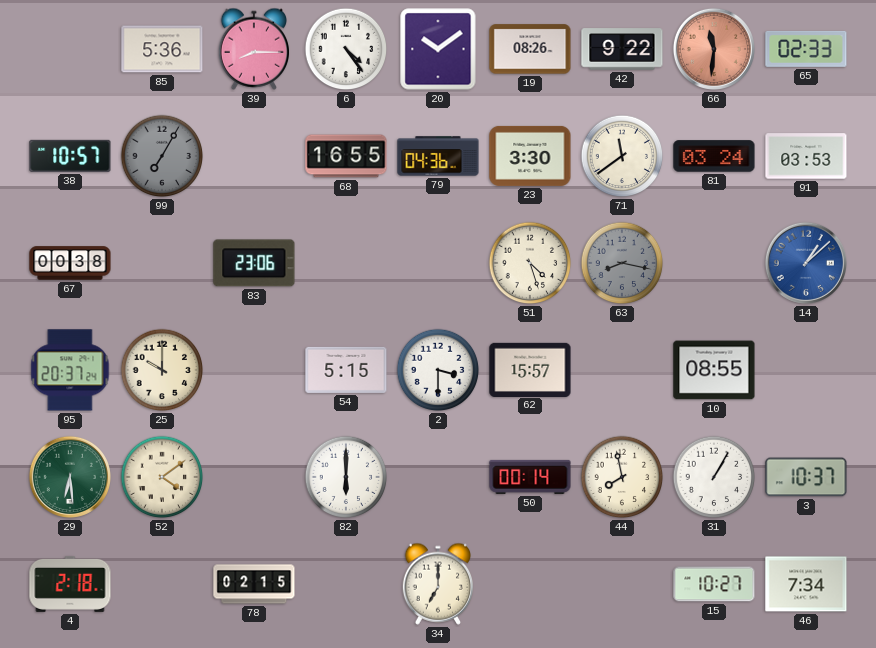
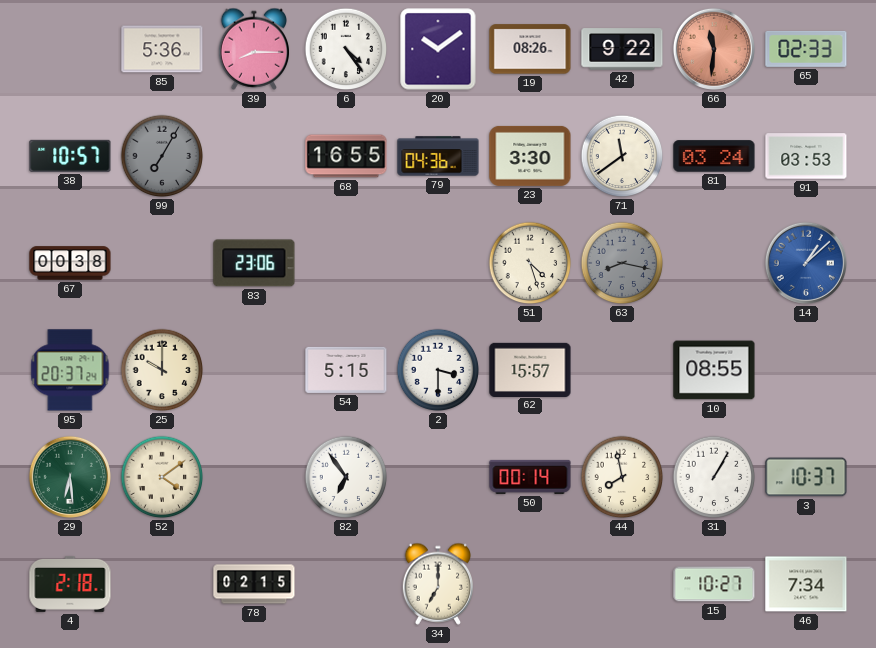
82: 6:00 -> 6:54 (346, 477)
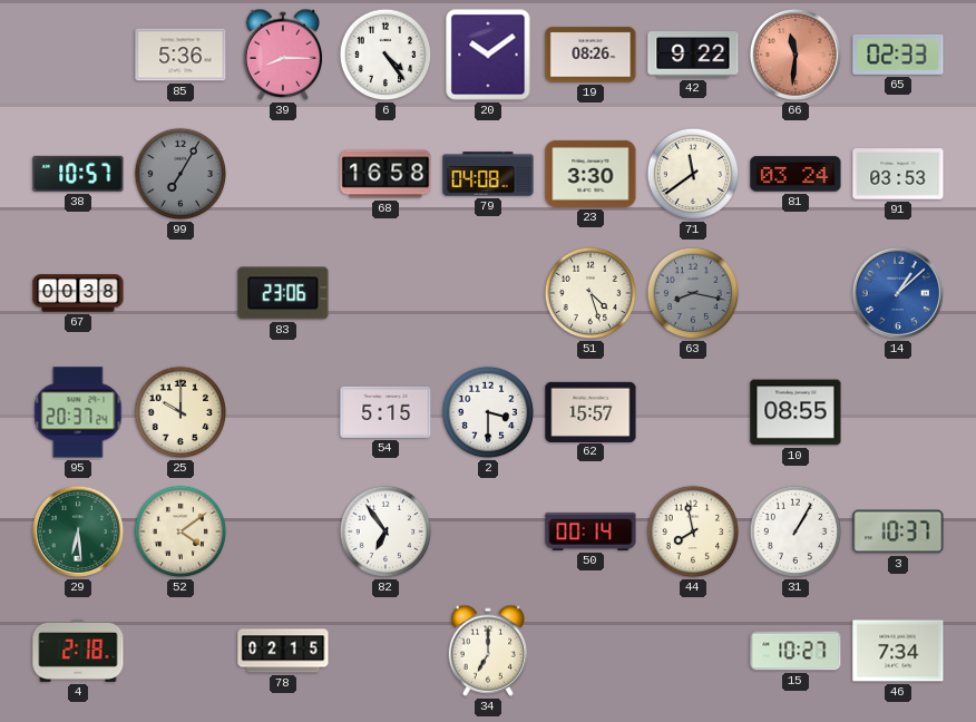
68: 16:55 -> 16:58 (385, 174)
79: 04:36 -> 04:08 (488, 174)
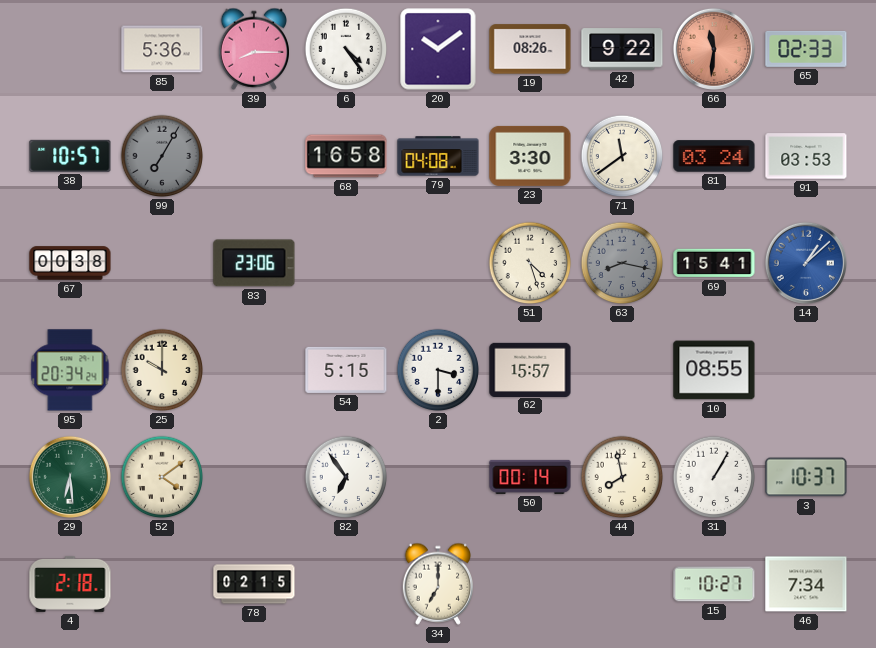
69: none -> 15:41 (714, 263)
95: 20:37 -> 20:34 (70, 370)
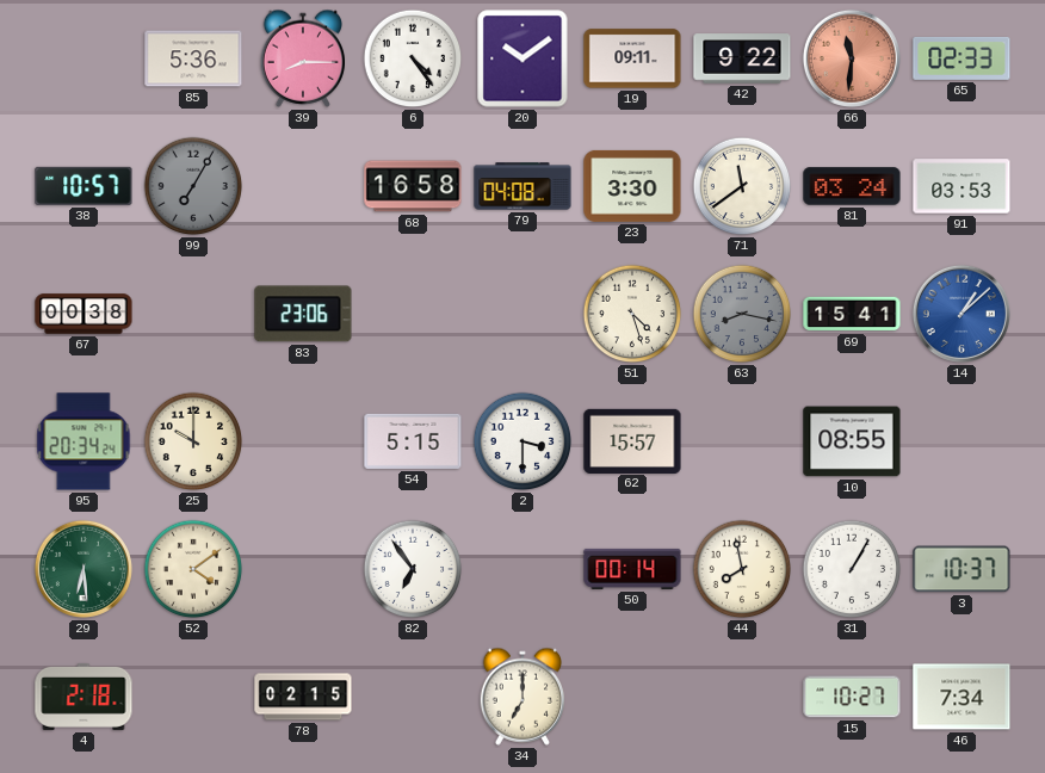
19: 08:26 -> 09:11 (632, 58)
